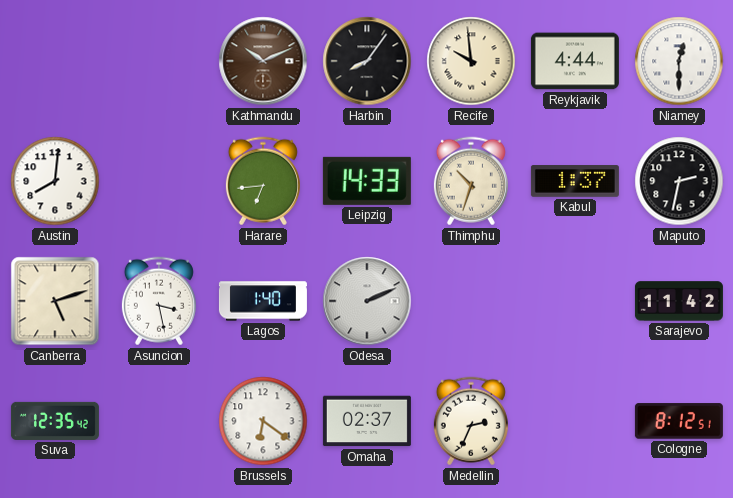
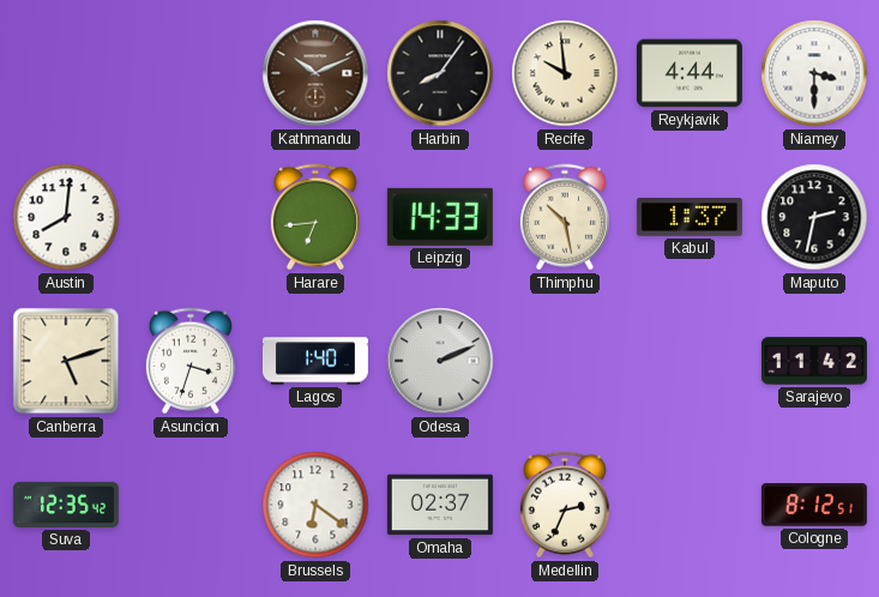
Niamey: 12:30 -> 3:30 (814, 73)
Thimphu: 10:33 -> 10:28 (565, 217)
Asuncion: 3:28 -> 3:33 (191, 361)
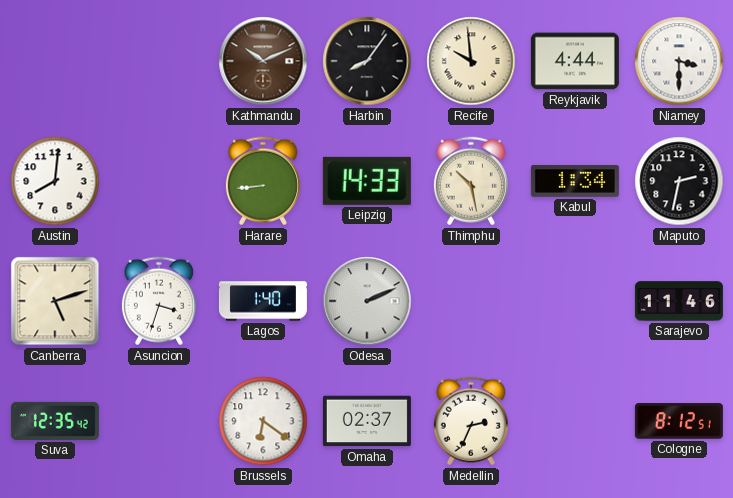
Harare: 6:44 -> 8:44 (263, 181)
Kabul: 1:37 -> 1:34 (575, 181)
Sarajevo: 11:42 -> 11:46 (679, 301)
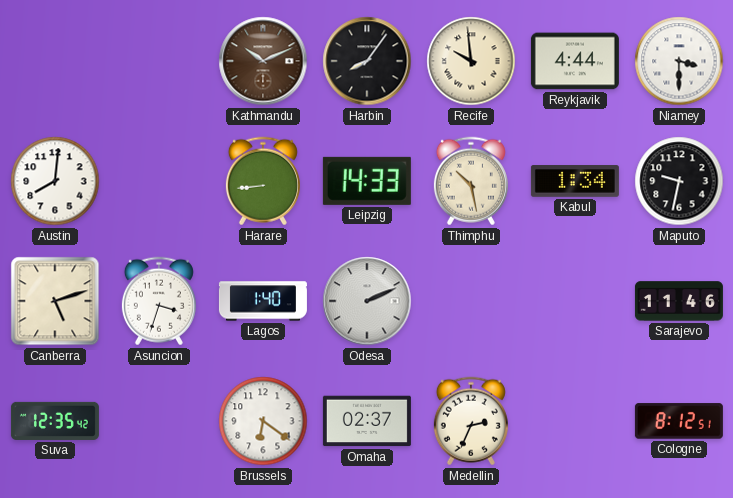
Maputo: 2:32 -> 9:32 (679, 181)
